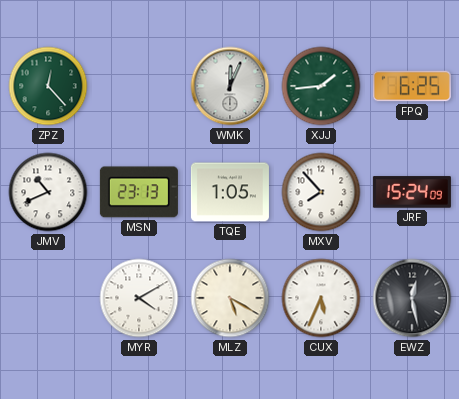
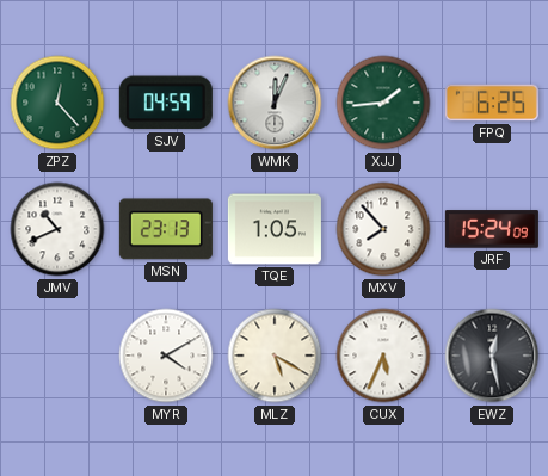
SJV: none -> 04:59 (166, 103)
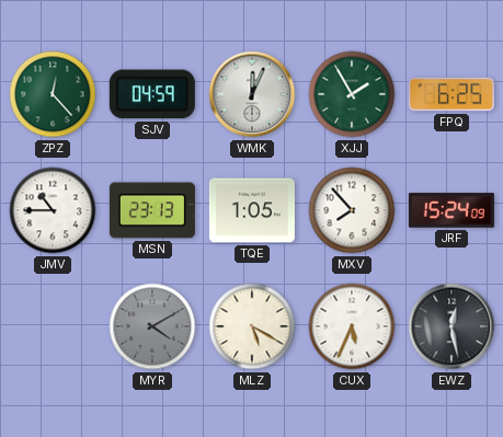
XJJ: 1:44 -> 1:55 (352, 94)
JMV: 10:41 -> 10:45 (53, 210)
MYR dial: white -> grey (152, 326)
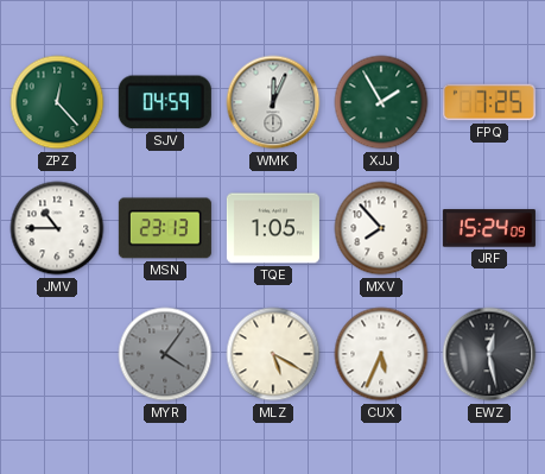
FPQ: 6:25 -> 7:25 (489, 102)
MYR: 4:10 -> 4:06 (165, 354)
